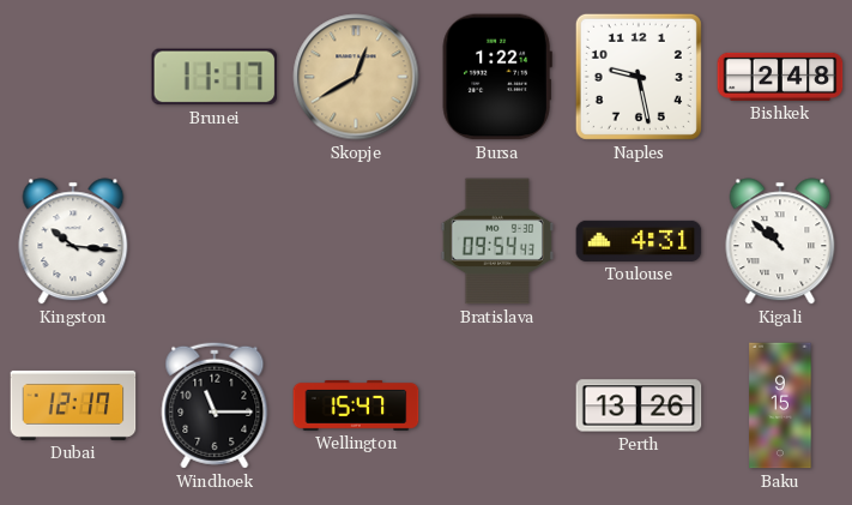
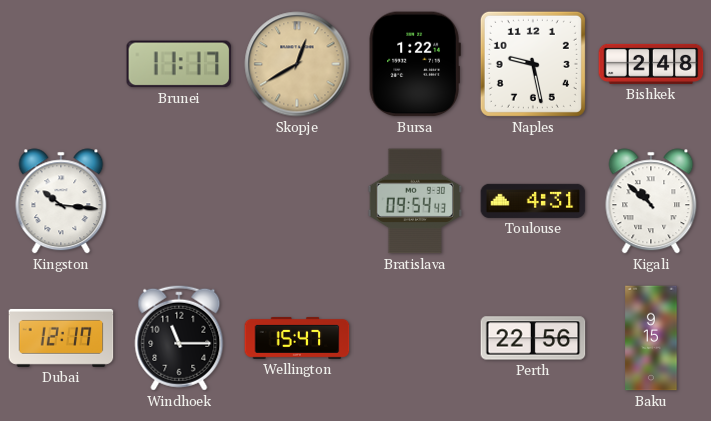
Perth: 13:26 -> 22:56 (533, 338)
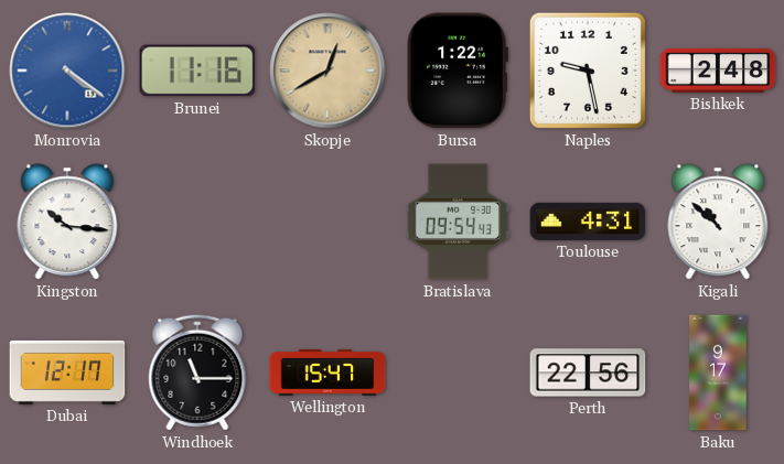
Monrovia: none -> 4:21 (67, 71)
Brunei: 11:17 -> 11:16 (197, 71)
Baku: 9:15 -> 9:17 (718, 373)
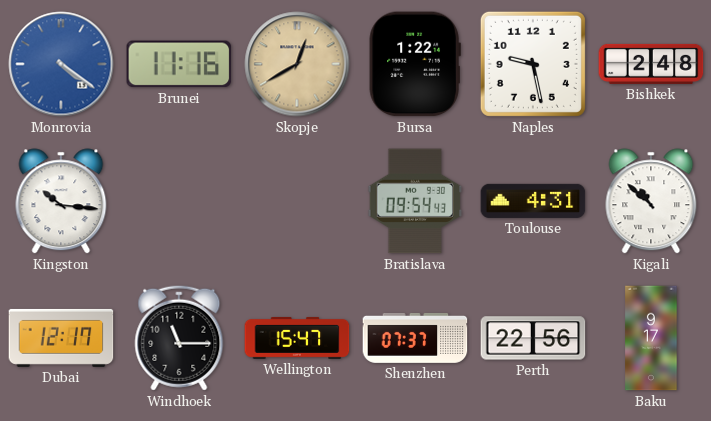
Shenzhen: none -> 07:37 (415, 338)
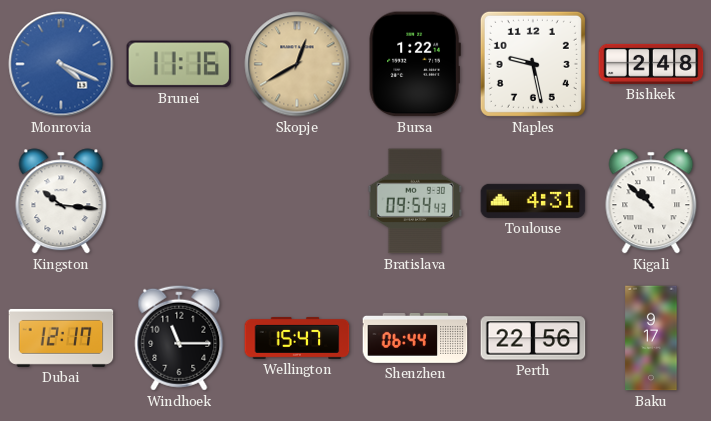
Monrovia: 4:21 -> 4:19 (61, 64)
Shenzhen: 07:37 -> 06:44 (415, 338)
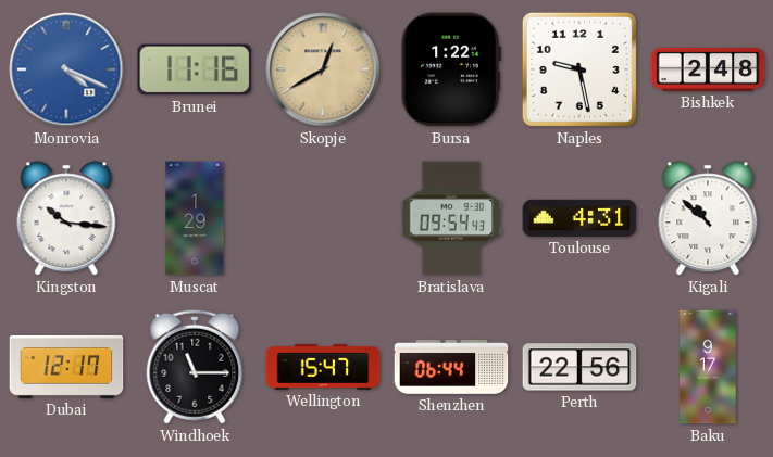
Muscat: none -> 1:29 (195, 218)
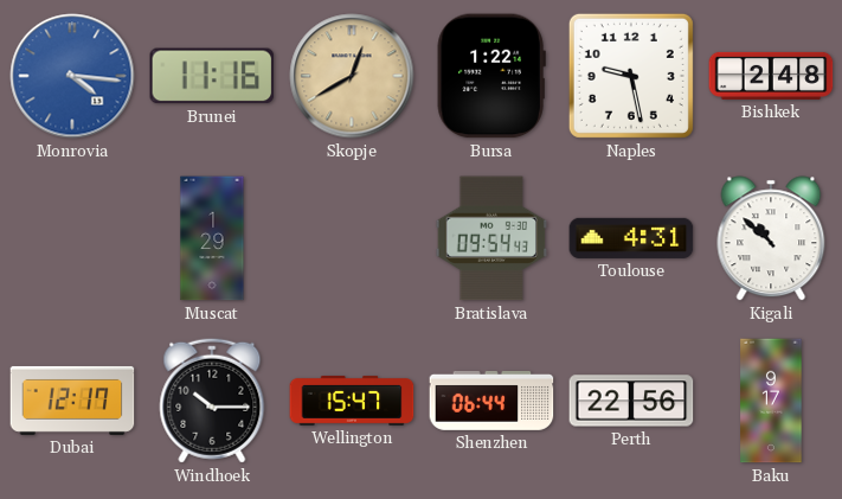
Monrovia: 4:19 -> 4:16 (72, 76)
Kingston: 10:16 -> none (66, 218)
Windhoek: 11:15 -> 10:15 (212, 401)
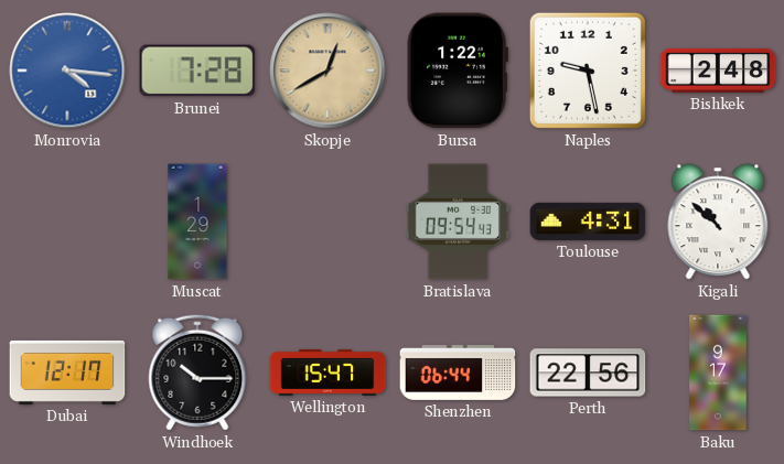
Brunei: 11:16 -> 7:28 (197, 71)
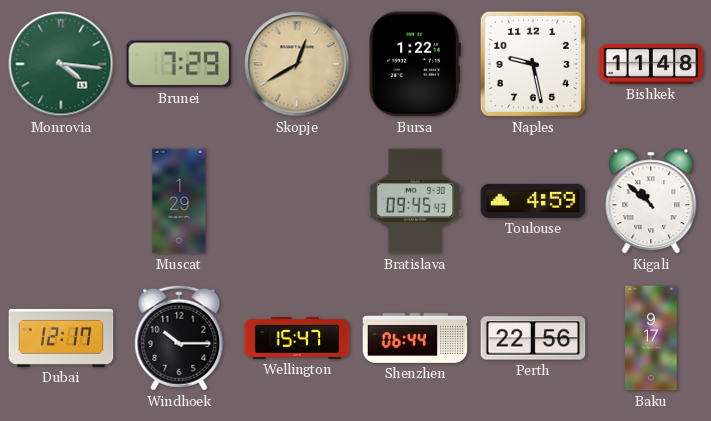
Monrovia dial: blue -> green (61, 64)
Brunei: 7:28 -> 7:29 (179, 64)
Bishkek: 2:48 -> 11:48 (651, 64)
Bratislava: 09:54 -> 09:45 (414, 201)
Toulouse: 4:31 -> 4:59 (533, 201)
